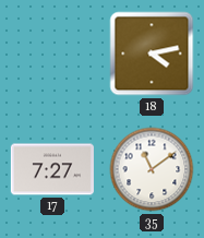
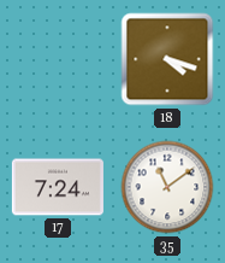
18: 4:13 -> 4:18 (167, 59)
17: 7:27 -> 7:24 (58, 187)
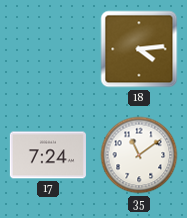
18: 4:18 -> 4:14 (139, 49)
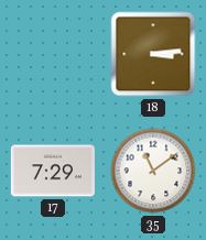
18: 4:14 -> 3:14 (153, 54)
17: 7:24 -> 7:29 (53, 171)
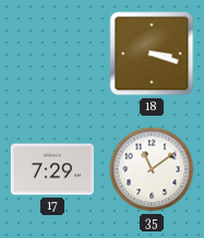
18: 3:14 -> 3:18 (152, 53)
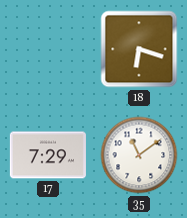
18: 3:18 -> 6:18 (139, 49)
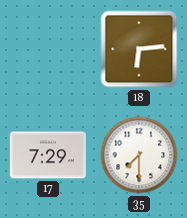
18: 6:18 -> 6:14 (139, 49)
35: 11:09 -> 7:30 (139, 155)
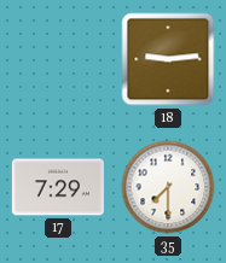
18: 6:14 -> 9:14 (168, 59)
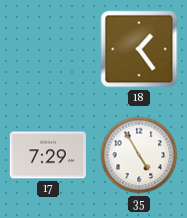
18: 9:14 -> 1:24 (139, 49)
35: 7:30 -> 4:55 (139, 155)
